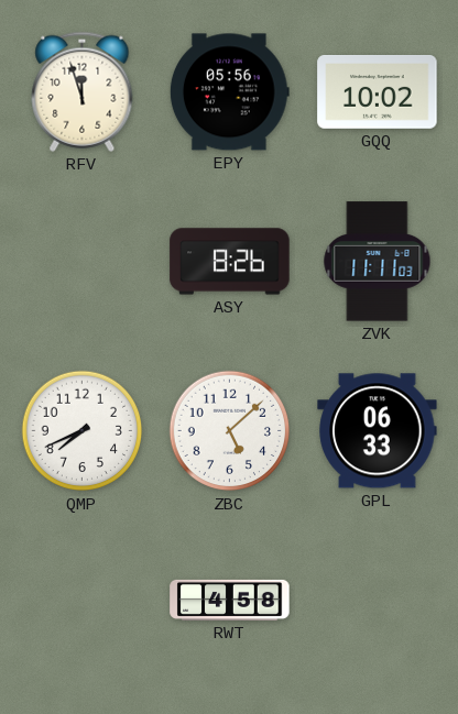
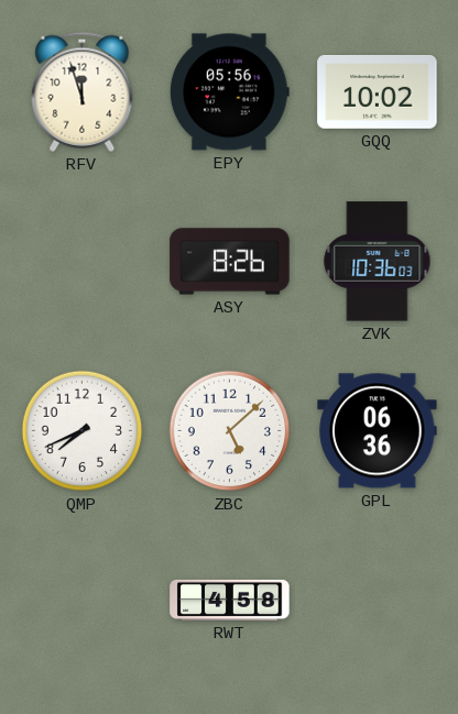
ZVK: 11:11 -> 10:36 (378, 262)
GPL: 06:33 -> 06:36 (378, 431)
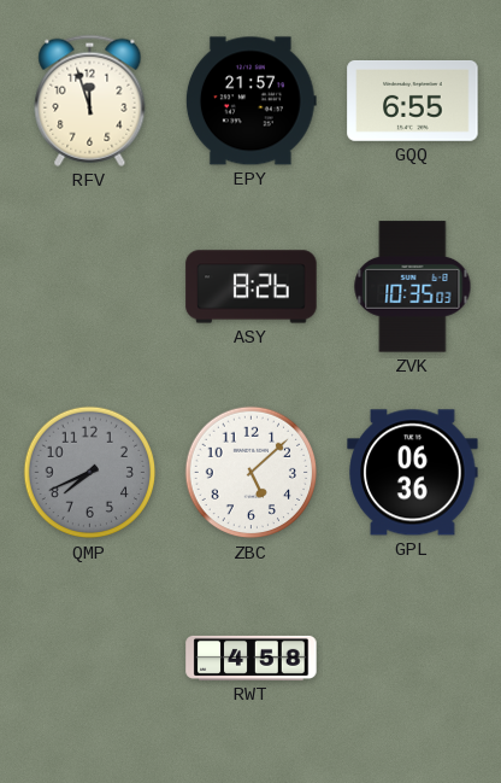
EPY: 05:56 -> 21:57 (250, 101)
GQQ: 10:02 -> 6:55 (413, 100)
ZVK: 10:36 -> 10:35 (413, 287)
QMP dial: white -> grey (90, 473)
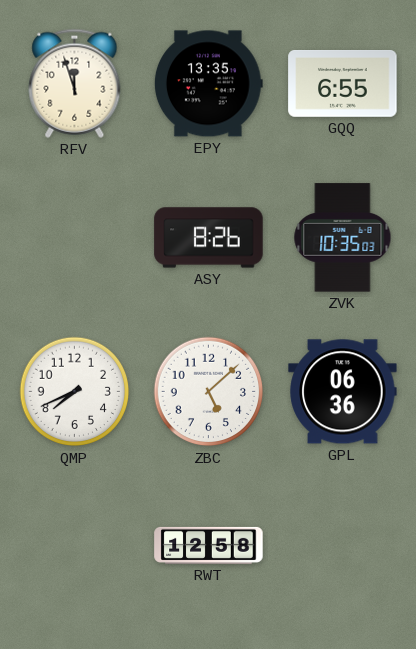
EPY: 21:57 -> 13:35 (208, 84)
QMP dial: grey -> white (75, 392)
RWT: 4:58 -> 12:58 (209, 545)
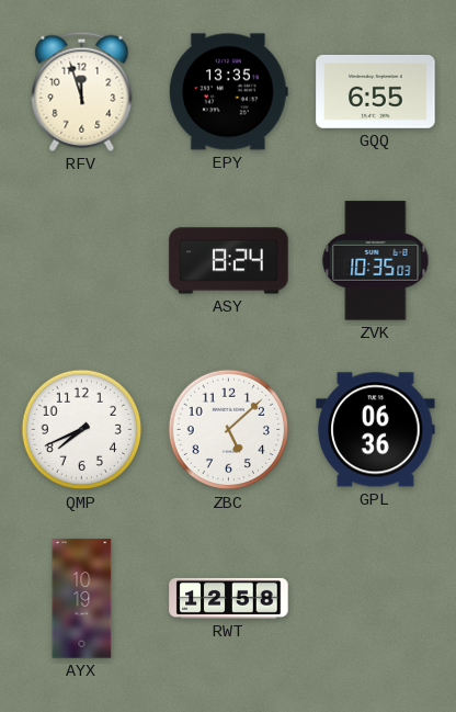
ASY: 8:26 -> 8:24 (229, 261)
AYX: none -> 10:19 (82, 599)
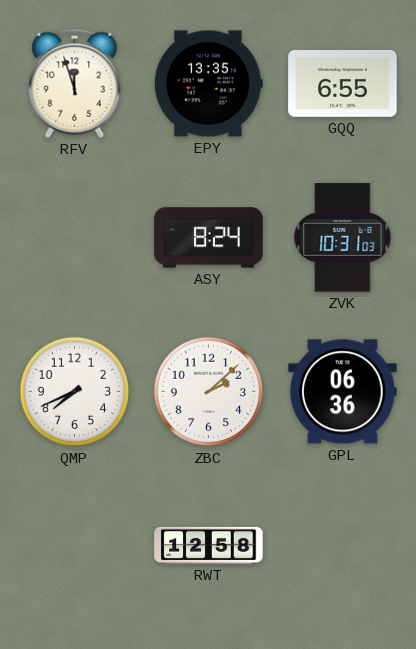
ZVK: 10:35 -> 10:31 (343, 238)
ZBC: 5:08 -> 2:08 (209, 392)
AYX: 10:19 -> none (82, 599)
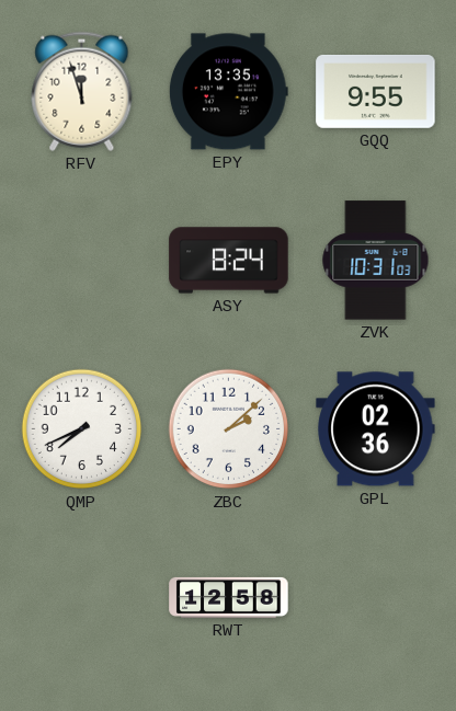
GQQ: 6:55 -> 9:55 (376, 91)
GPL: 06:36 -> 02:36 (376, 429)
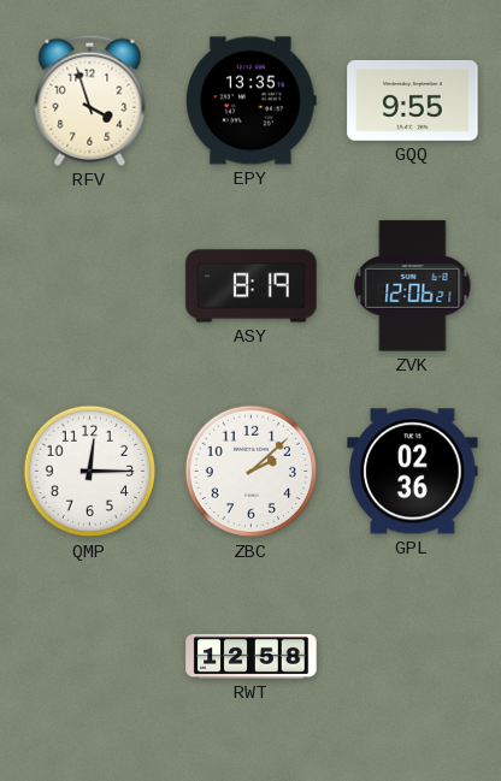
RFV: 11:57 -> 3:57 (90, 100)
ASY: 8:24 -> 8:19 (252, 286)
ZVK: 10:31 -> 12:06 (413, 286)
QMP: 7:41 -> 12:15 (90, 472)
